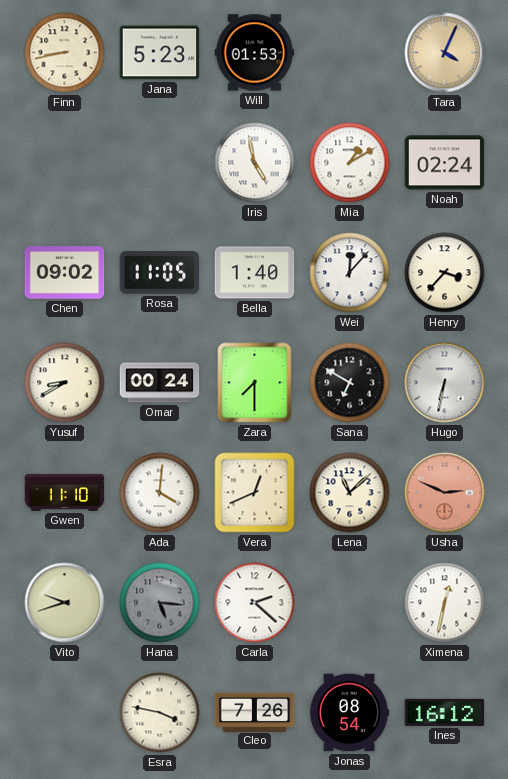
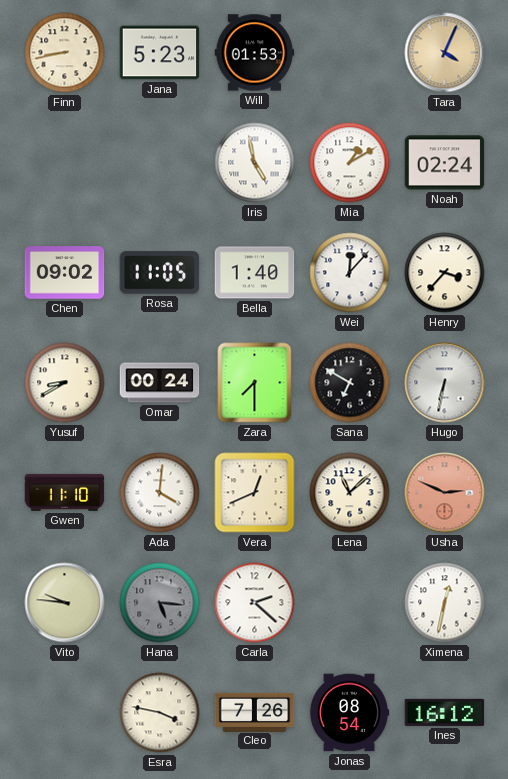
Vito: 9:42 -> 9:46 (65, 603)
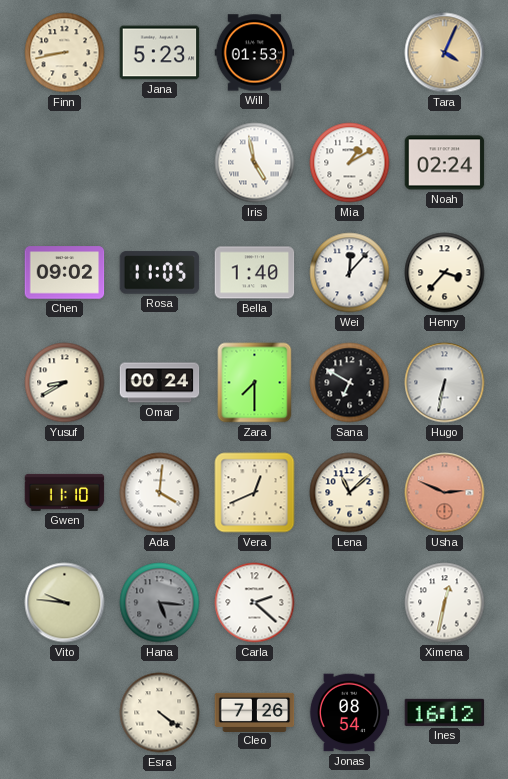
Esra: 3:47 -> 4:21 (160, 713)
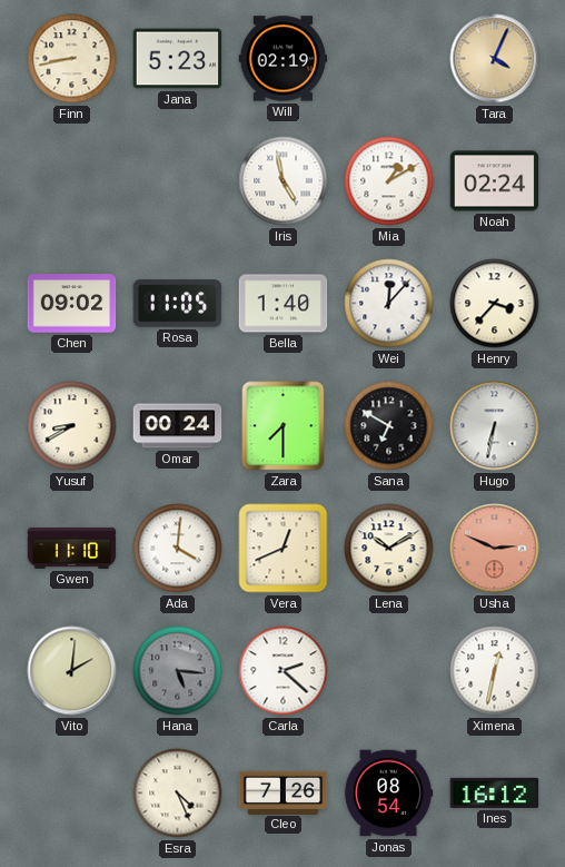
Will: 01:53 -> 02:19 (284, 59)
Lena: 11:08 -> 10:10 (389, 549)
Vito: 9:46 -> 2:01 (72, 671)
Esra: 4:21 -> 4:26 (178, 794)
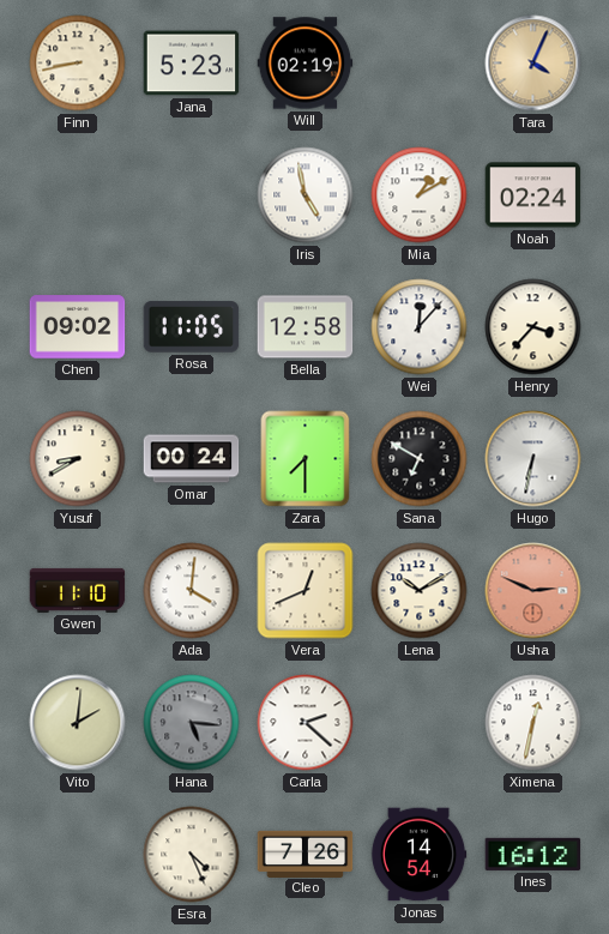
Bella: 1:40 -> 12:58 (306, 327)
Jonas: 08:54 -> 14:54 (418, 855)
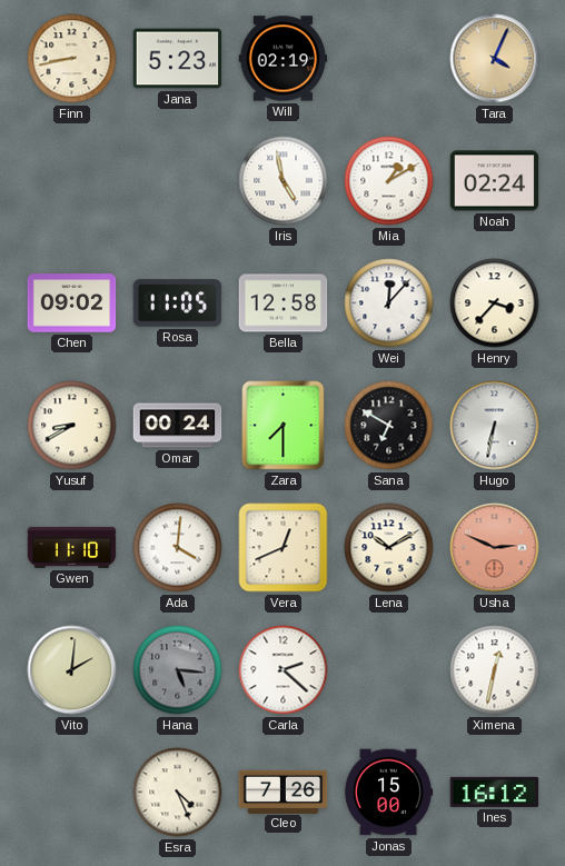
Jonas: 14:54 -> 15:00 (388, 793)
